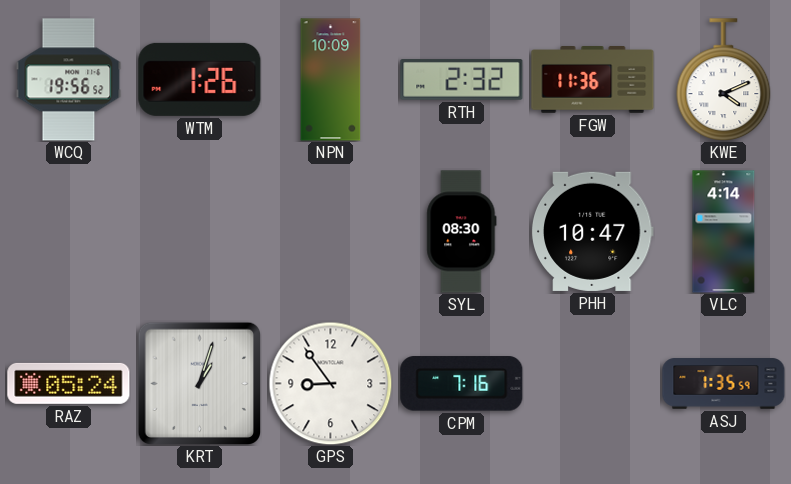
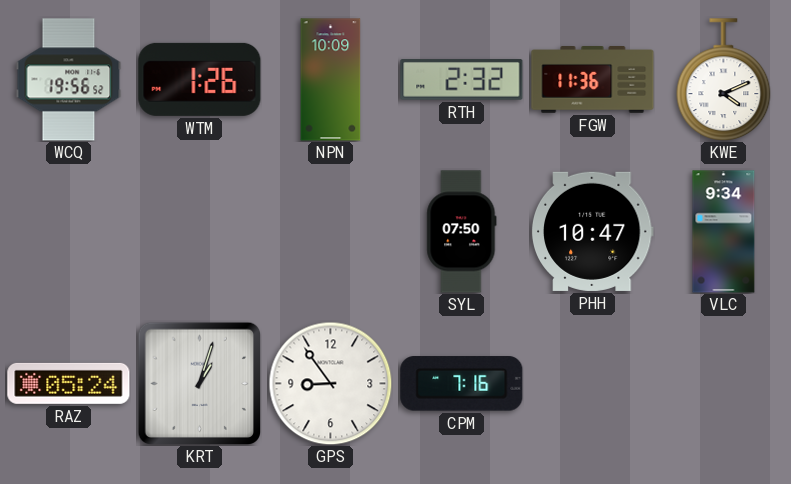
SYL: 08:30 -> 07:50 (462, 232)
VLC: 4:14 -> 9:34 (724, 232)
ASJ: 1:35 -> none (724, 384)
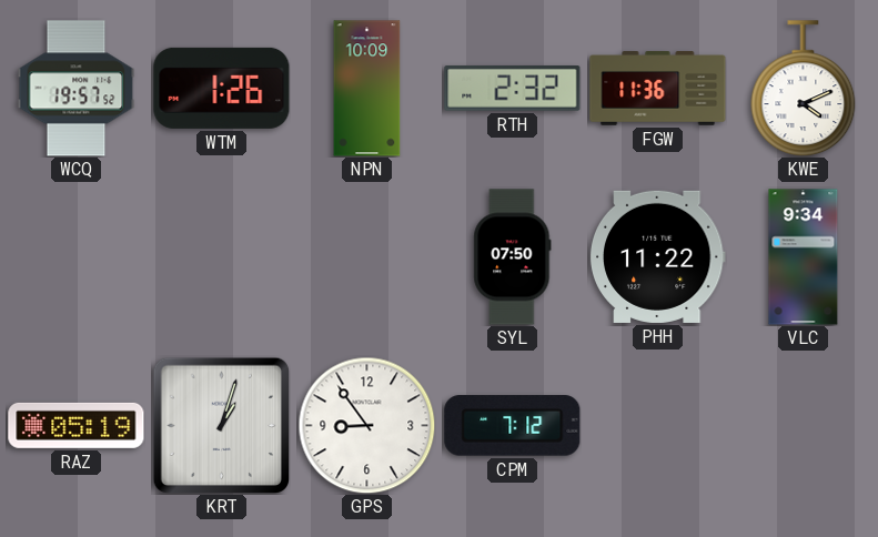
WCQ: 19:56 -> 19:57 (77, 89)
PHH: 10:47 -> 11:22 (657, 256)
RAZ: 05:24 -> 05:19 (77, 425)
CPM: 7:16 -> 7:12 (513, 426)
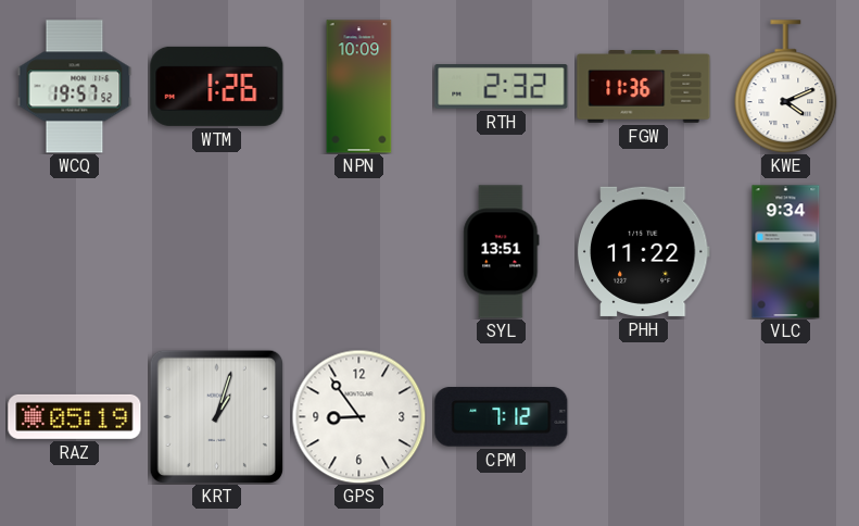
SYL: 07:50 -> 13:51 (502, 252)
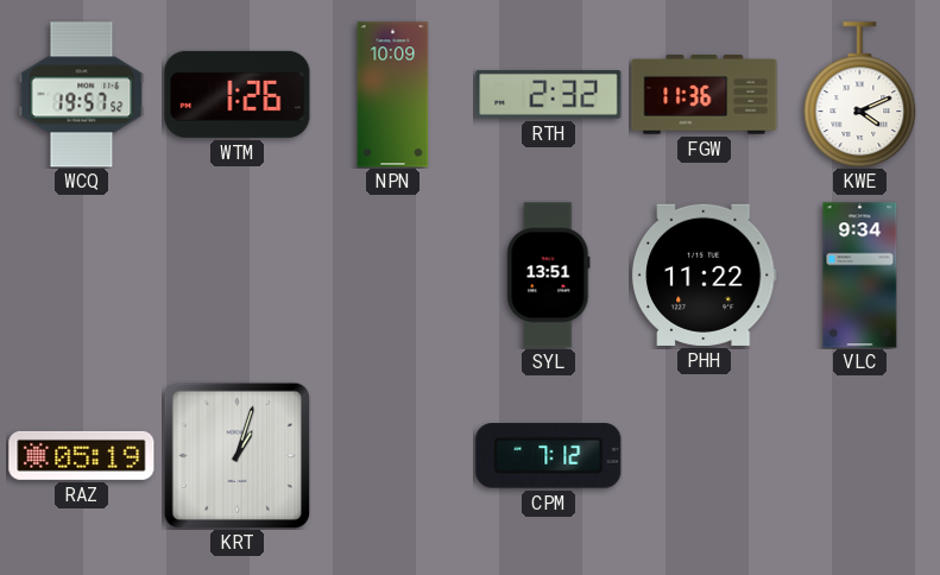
GPS: 8:54 -> none (358, 416)
